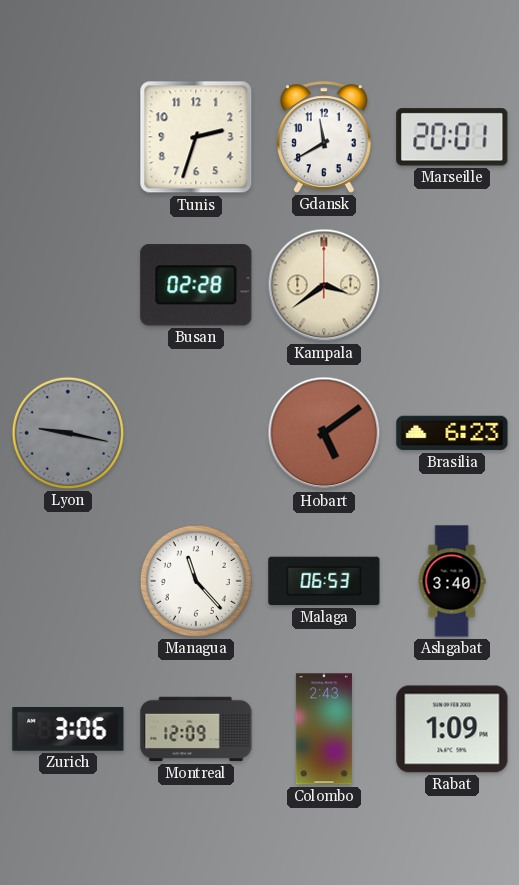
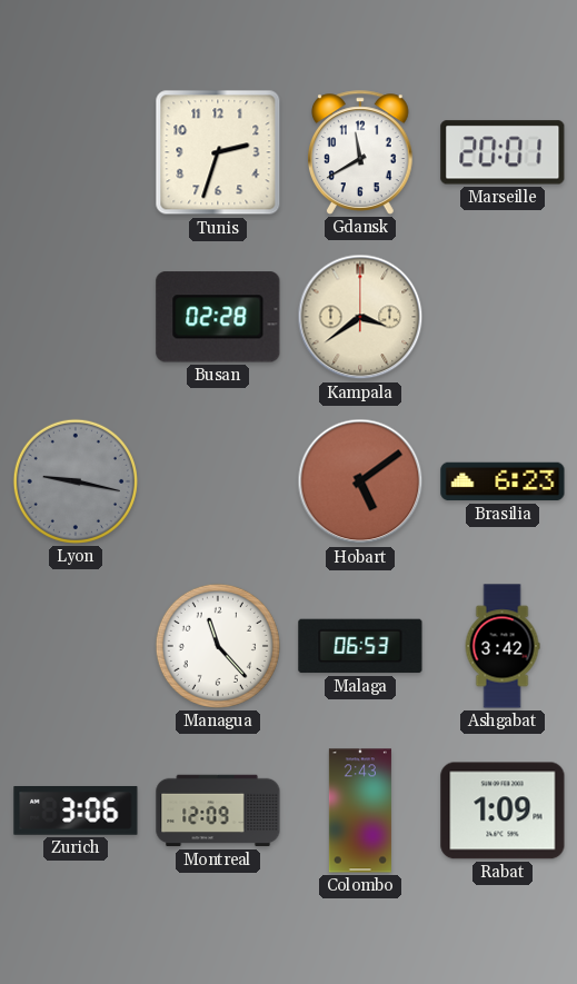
Ashgabat: 3:40 -> 3:42 (503, 646)
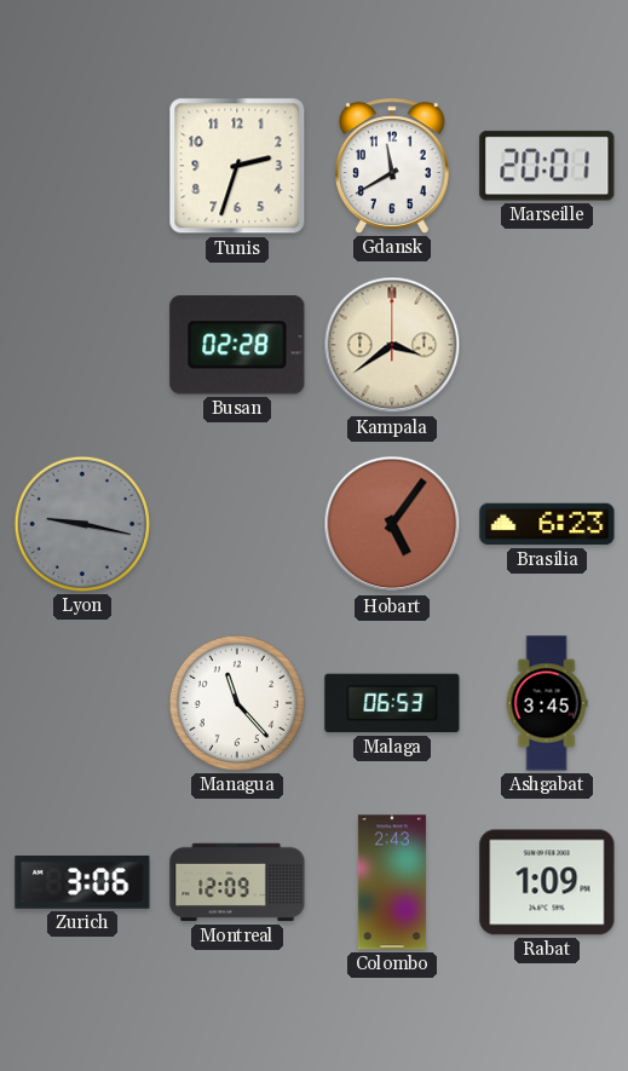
Hobart: 5:09 -> 5:06 (392, 524)
Ashgabat: 3:42 -> 3:45 (547, 703)
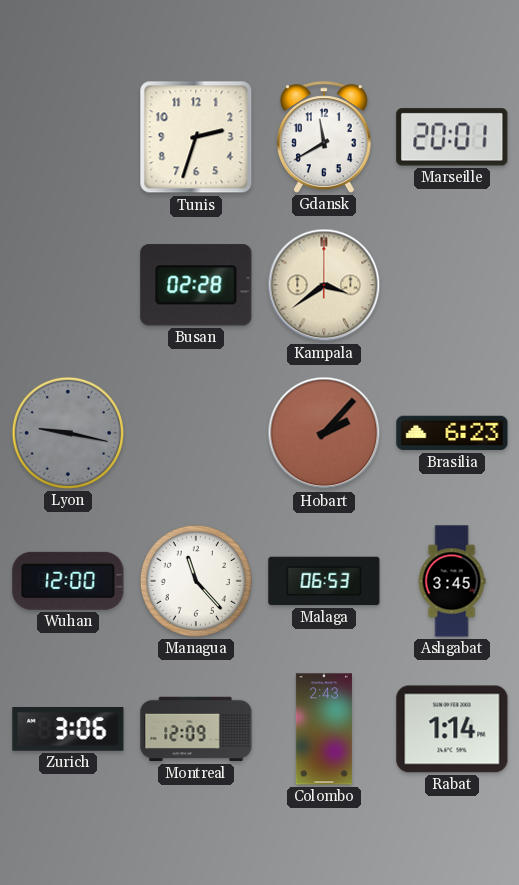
Hobart: 5:06 -> 2:07 (324, 433)
Wuhan: none -> 12:00 (68, 581)
Rabat: 1:09 -> 1:14 (452, 729)
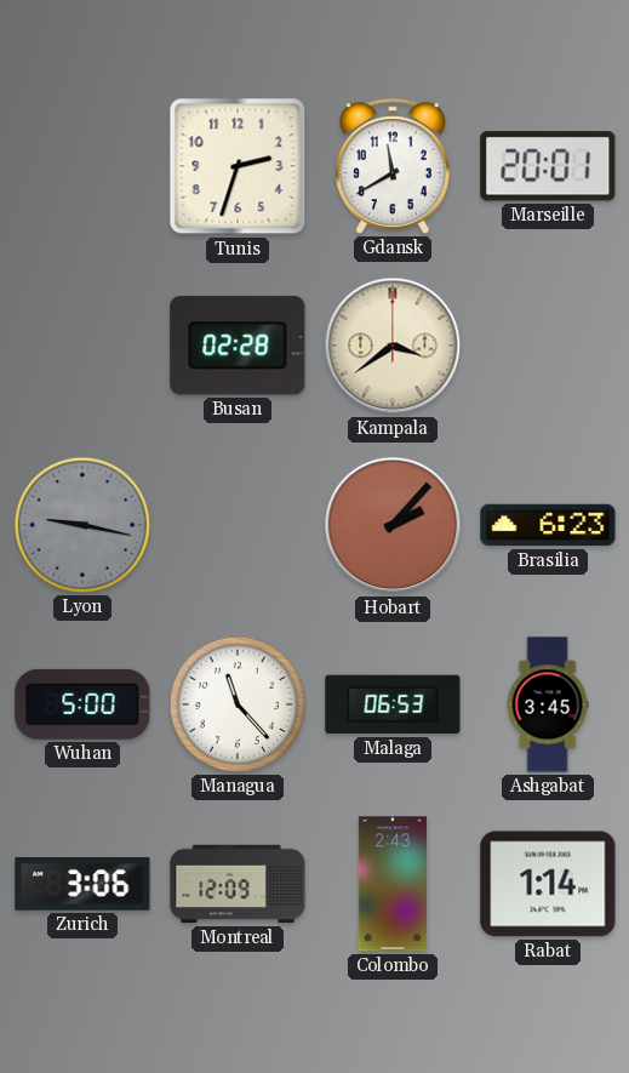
Wuhan: 12:00 -> 5:00 (82, 704)
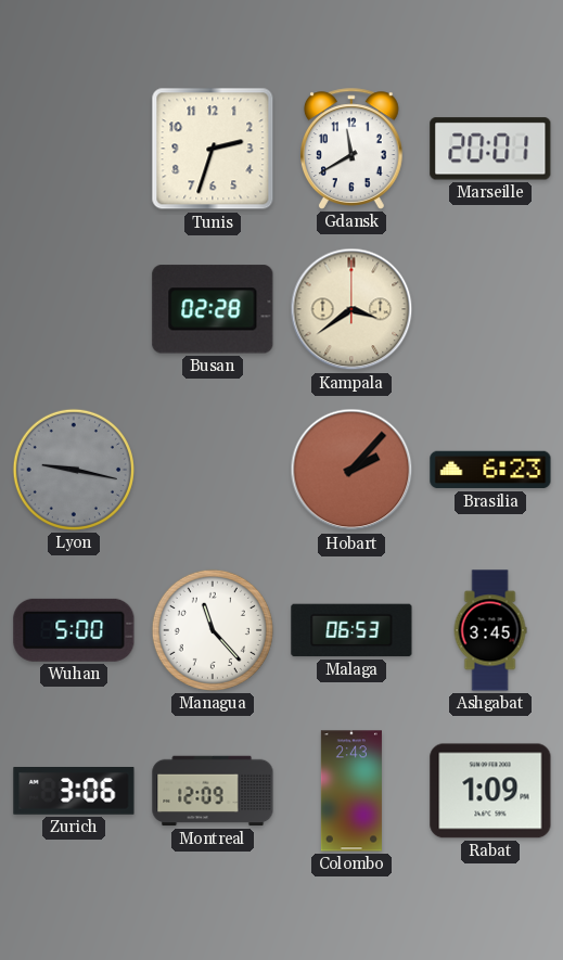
Rabat: 1:14 -> 1:09 (490, 791)
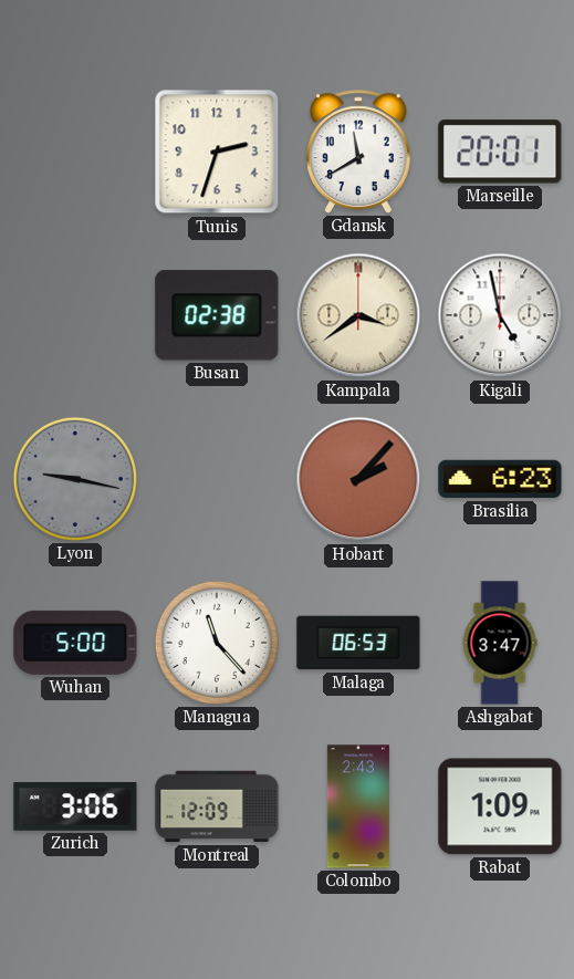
Busan: 02:28 -> 02:38 (217, 315)
Kigali: none -> 4:58 (500, 315)
Ashgabat: 3:45 -> 3:47 (500, 643)
